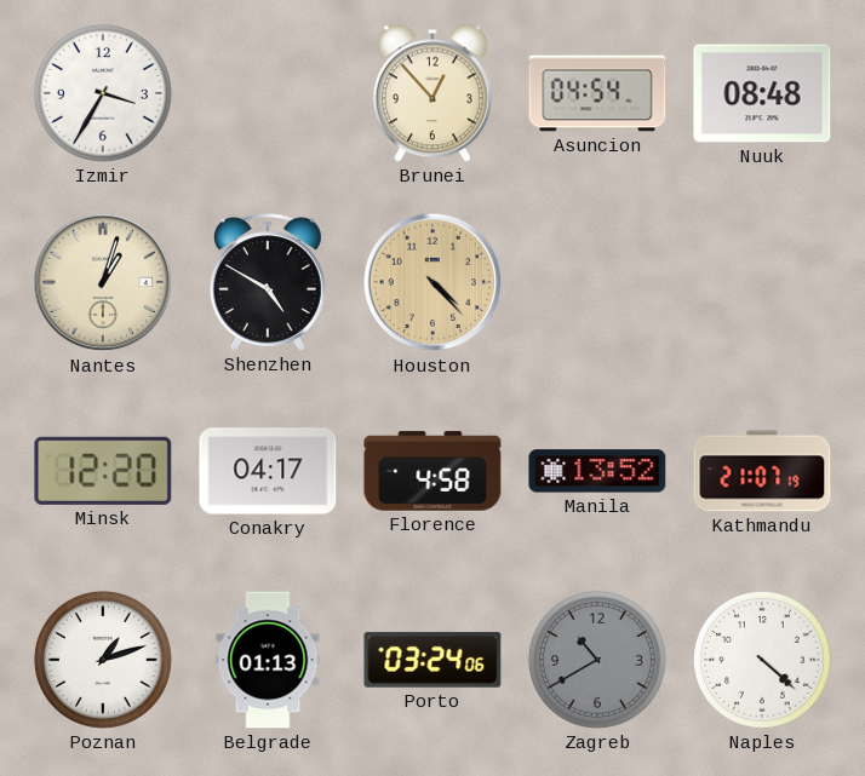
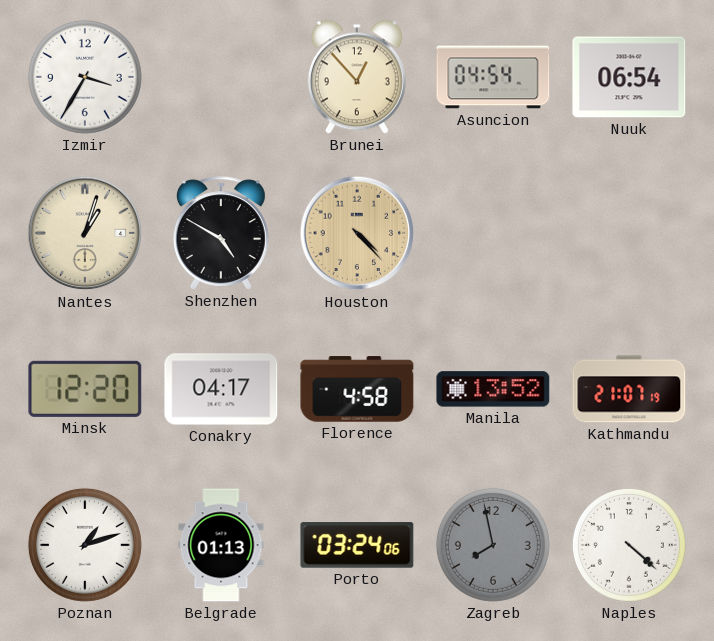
Nuuk: 08:48 -> 06:54 (629, 77)
Zagreb: 10:40 -> 7:58 (493, 545)
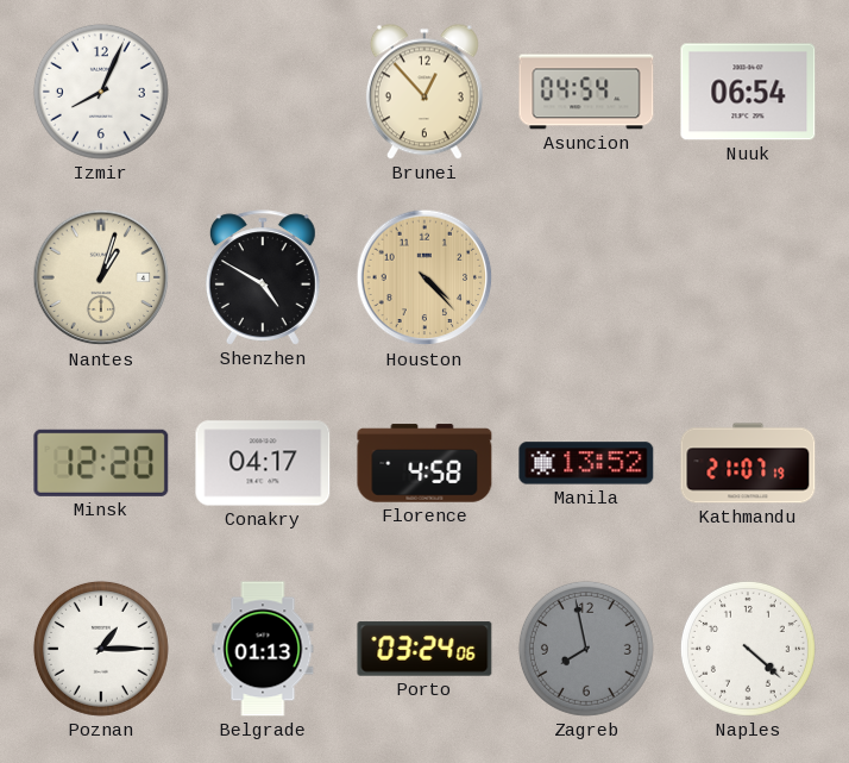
Izmir: 3:35 -> 8:04 (101, 92)
Poznan: 1:12 -> 1:15 (101, 649)
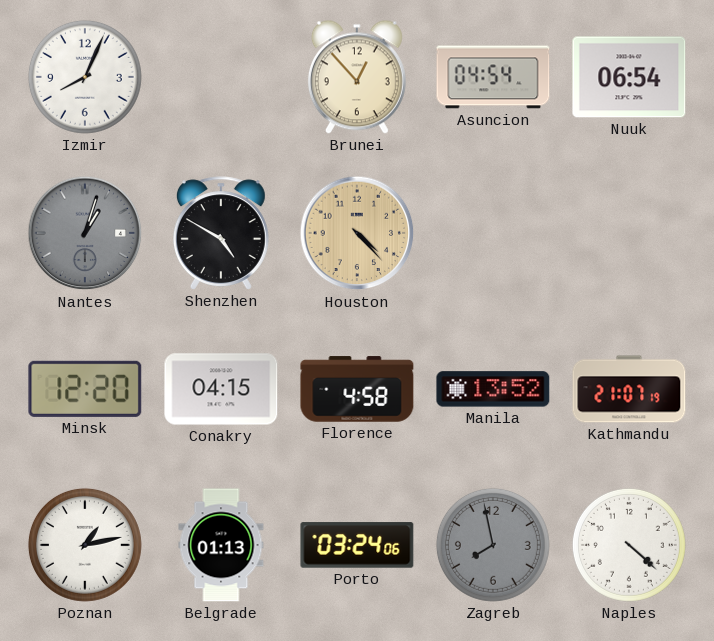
Nantes dial: cream -> grey (85, 233)
Conakry: 04:17 -> 04:15 (221, 389)
Poznan: 1:15 -> 1:13 (85, 545)
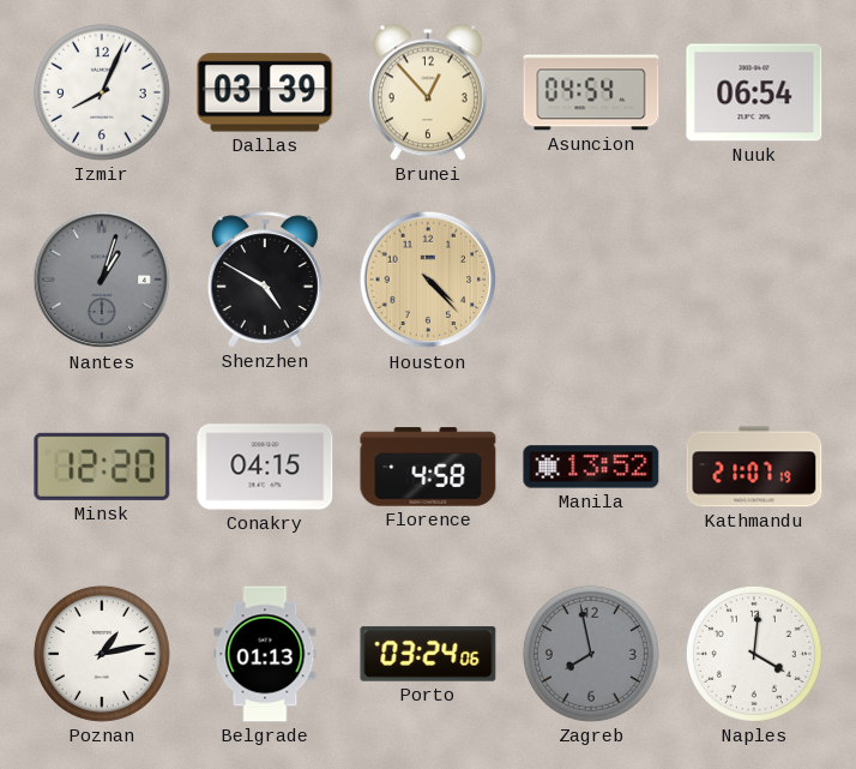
Dallas: none -> 03:39 (265, 92)
Naples: 4:22 -> 4:01 (754, 654)
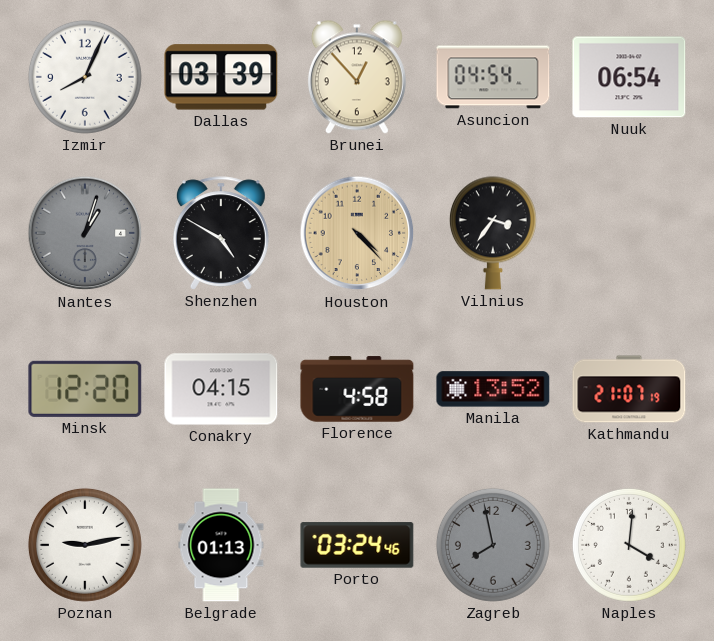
Vilnius: none -> 3:36 (493, 233)
Poznan: 1:13 -> 9:13 (85, 545)
Porto: 03:24:06 -> 03:24:46 (357, 545)
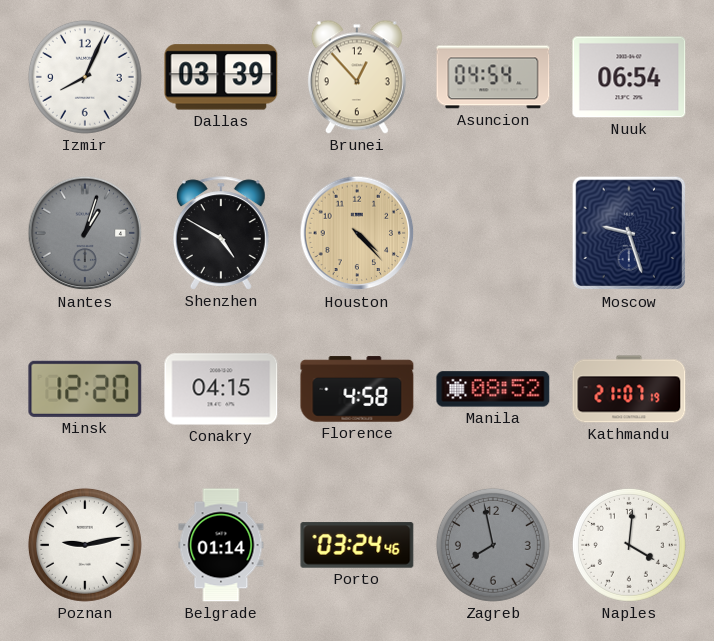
Vilnius: 3:36 -> none (493, 233)
Moscow: none -> 9:27 (629, 233)
Manila: 13:52 -> 08:52 (493, 389)
Belgrade: 01:13 -> 01:14 (221, 545)
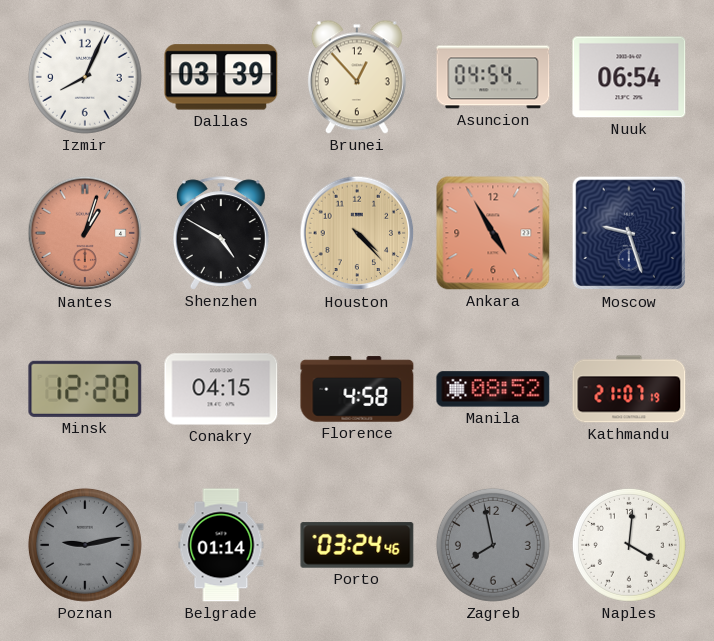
Nantes dial: grey -> salmon (85, 233)
Ankara: none -> 4:55 (493, 233)
Poznan dial: white -> grey (85, 545)
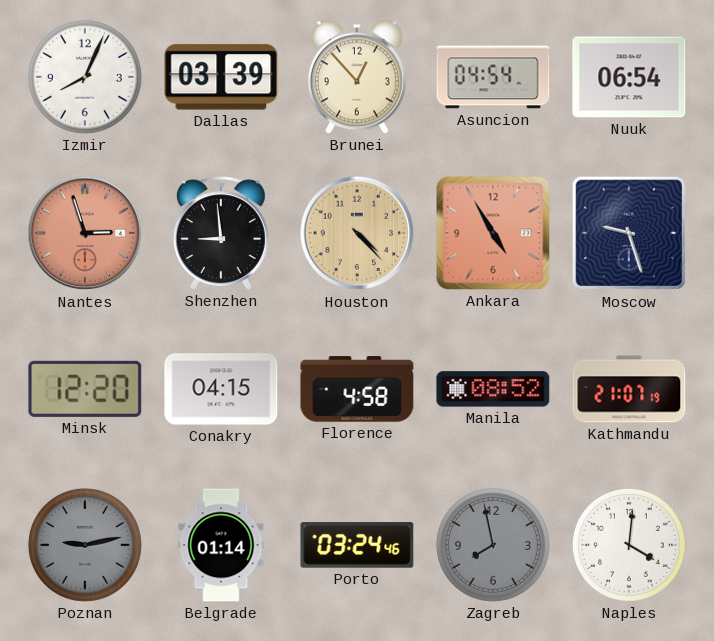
Nantes: 1:03 -> 2:57 (85, 233)
Shenzhen: 4:50 -> 8:59 (221, 233)
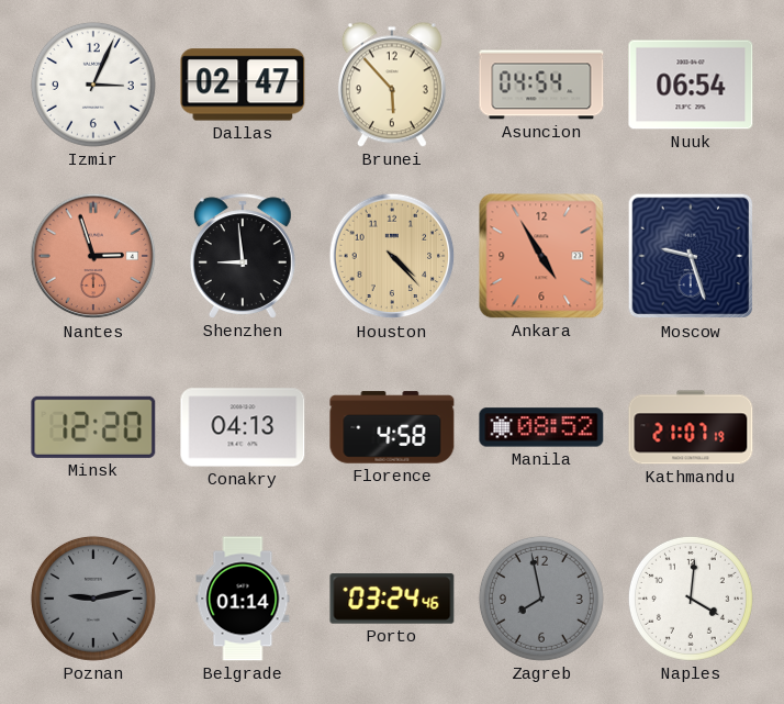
Izmir: 8:04 -> 3:04 (93, 85)
Dallas: 03:39 -> 02:47 (243, 85)
Brunei: 12:53 -> 5:53 (392, 85)
Conakry: 04:15 -> 04:13 (243, 427)
